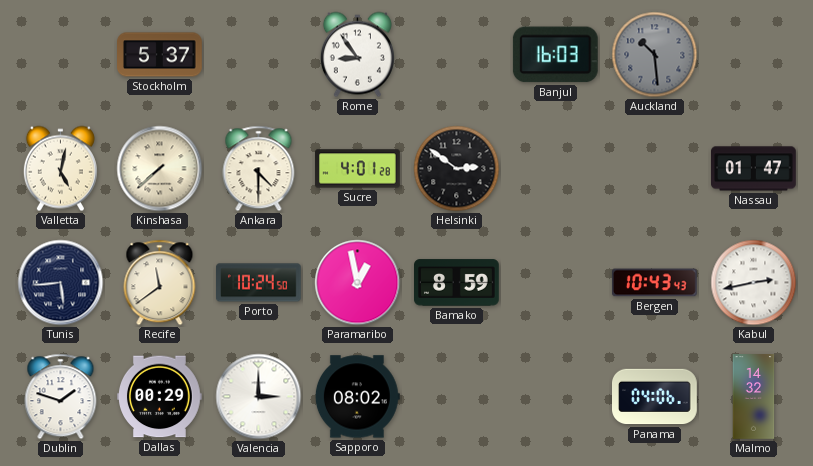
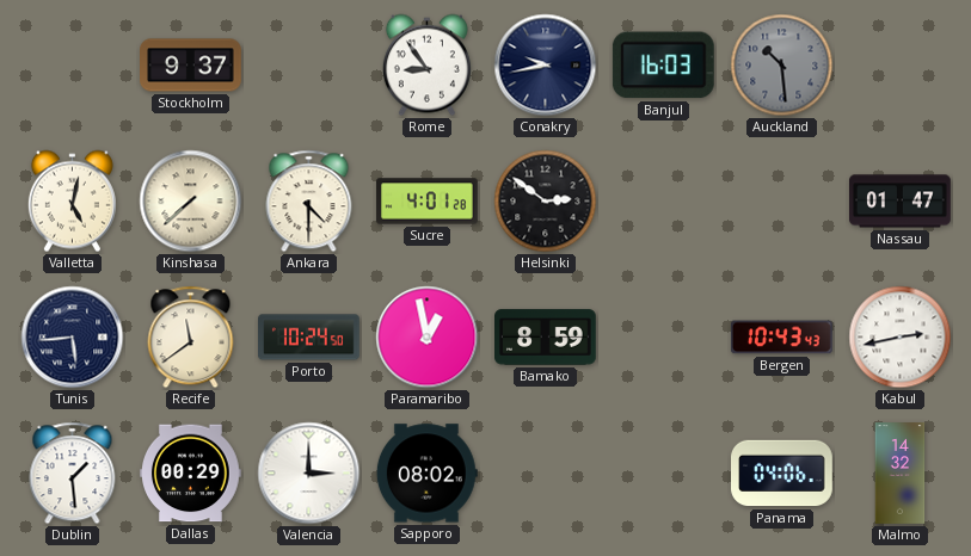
Stockholm: 5:37 -> 9:37 (191, 66)
Conakry: none -> 9:43 (546, 66)
Dublin: 1:48 -> 1:29 (73, 474)
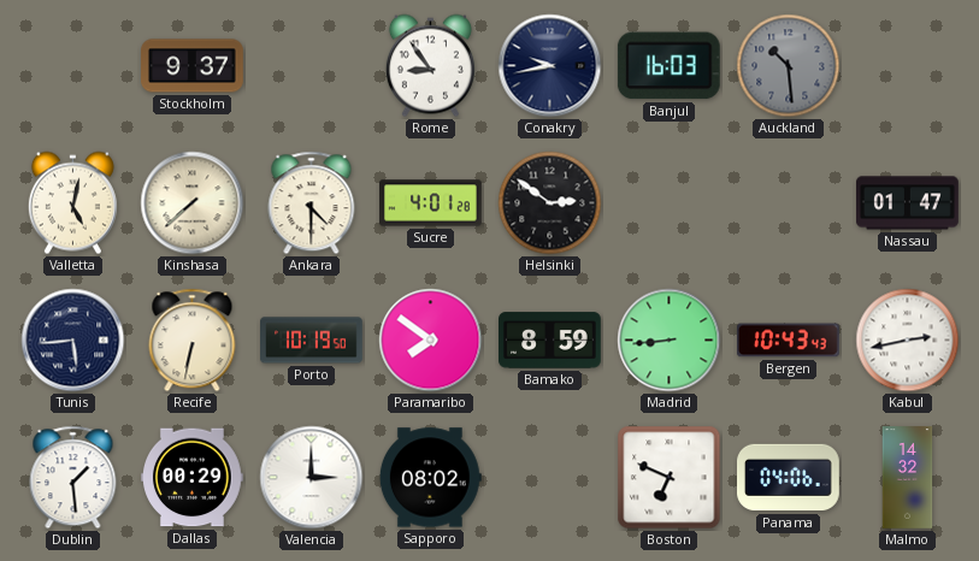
Recife: 11:39 -> 6:32 (193, 341)
Porto: 10:24 -> 10:19 (312, 341)
Paramaribo: 12:58 -> 7:51 (431, 341)
Madrid: none -> 8:44 (670, 341)
Boston: none -> 6:49 (670, 478)
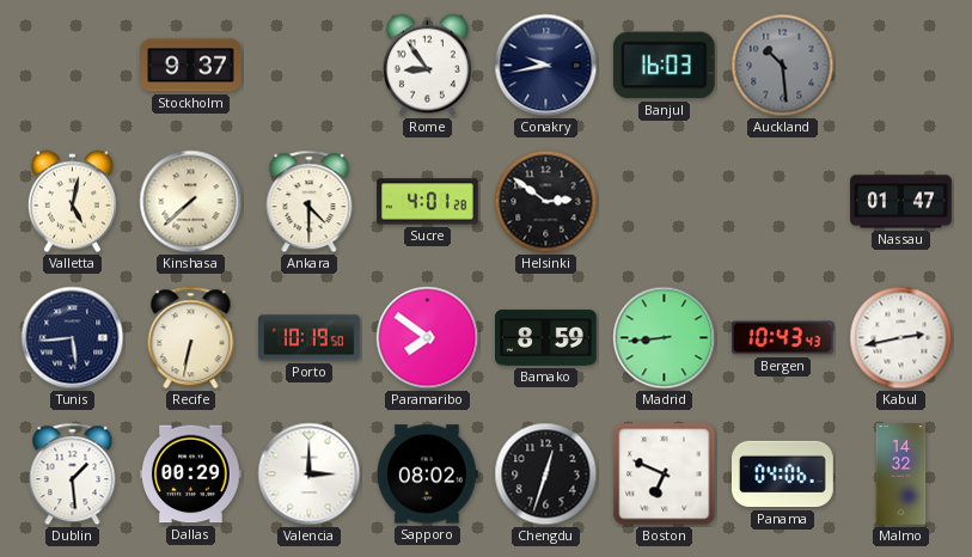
Chengdu: none -> 12:33 (546, 475)
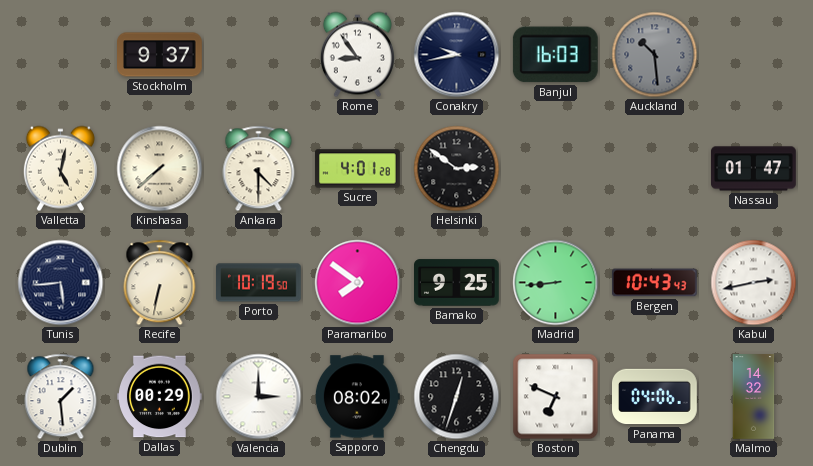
Bamako: 8:59 -> 9:25 (457, 283)
